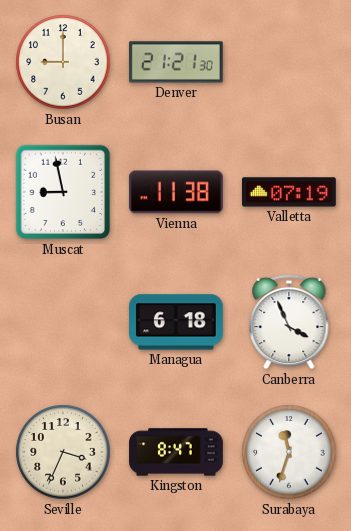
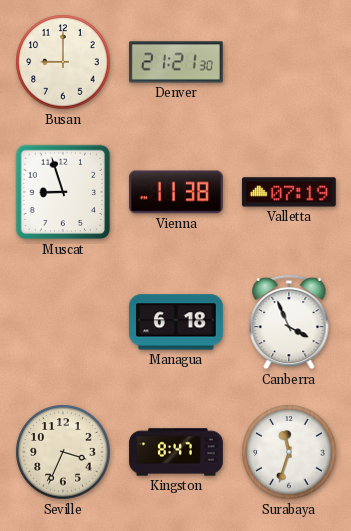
Muscat: 8:58 -> 8:57 (63, 192)
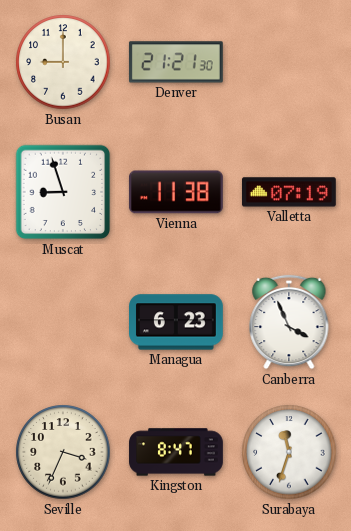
Managua: 6:18 -> 6:23 (177, 322)
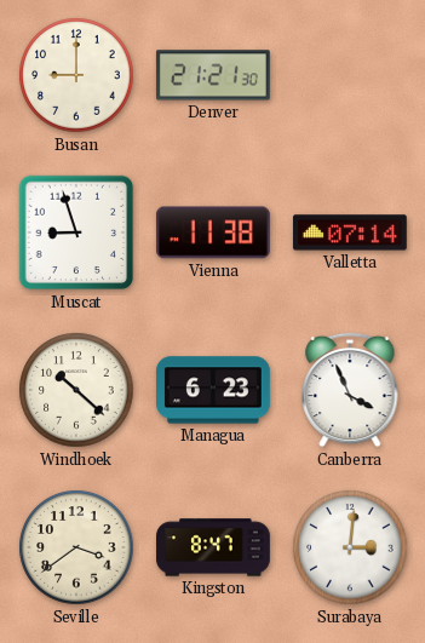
Valletta: 07:19 -> 07:14 (350, 232)
Windhoek: none -> 10:22 (76, 390)
Seville: 3:34 -> 3:39 (76, 547)
Surabaya: 11:33 -> 3:01 (350, 547)
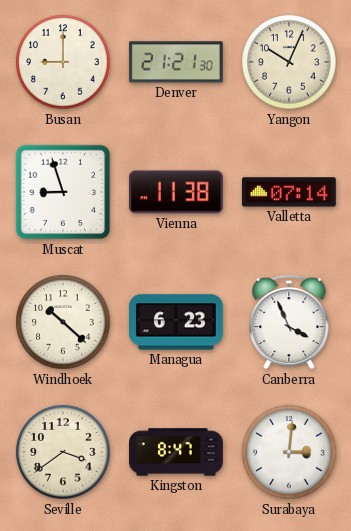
Yangon: none -> 10:04 (289, 62)
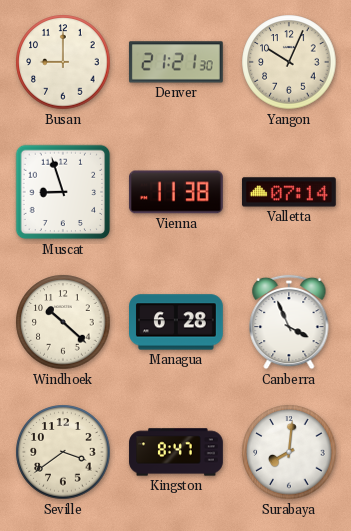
Managua: 6:23 -> 6:28 (177, 322)
Surabaya: 3:01 -> 8:01 (289, 452)
